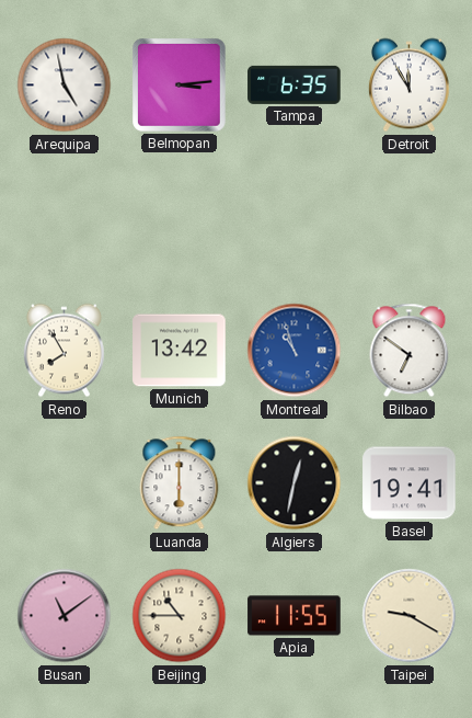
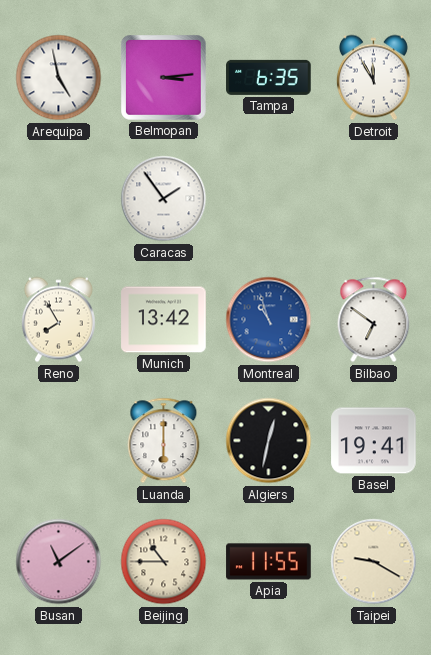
Caracas: none -> 1:54 (164, 199)
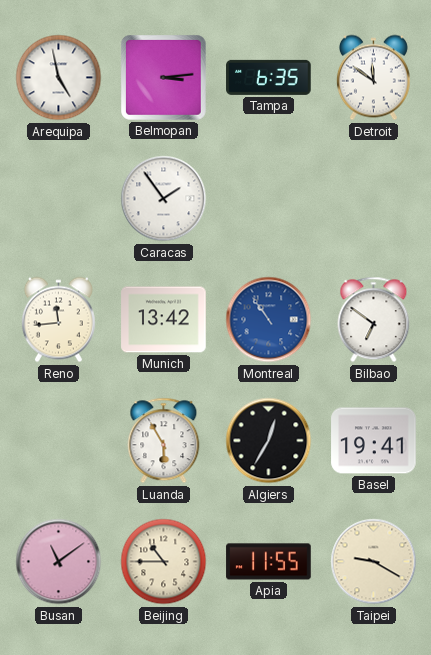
Detroit: 11:55 -> 11:51 (373, 78)
Reno: 7:55 -> 11:44 (58, 320)
Montreal: 10:57 -> 10:54 (269, 320)
Luanda: 6:00 -> 5:55 (164, 441)
Algiers: 12:32 -> 12:35 (269, 441)
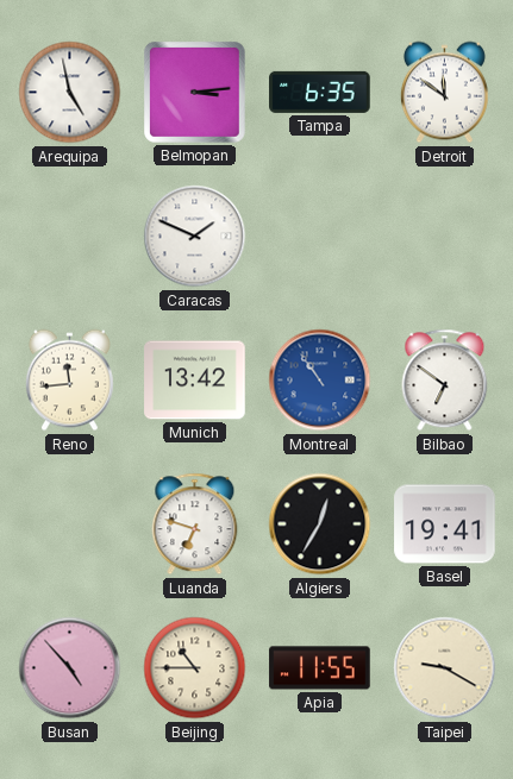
Caracas: 1:54 -> 1:49 (195, 237)
Luanda: 5:55 -> 6:48 (195, 524)
Busan: 11:09 -> 4:53 (70, 668)
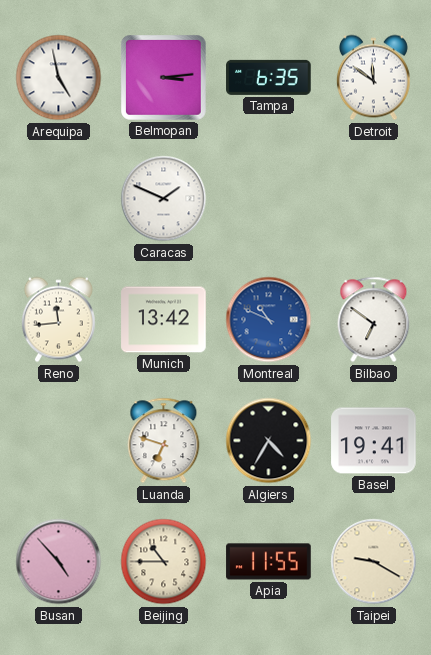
Montreal: 10:54 -> 10:49 (269, 320)
Algiers: 12:35 -> 4:35 (269, 441)
